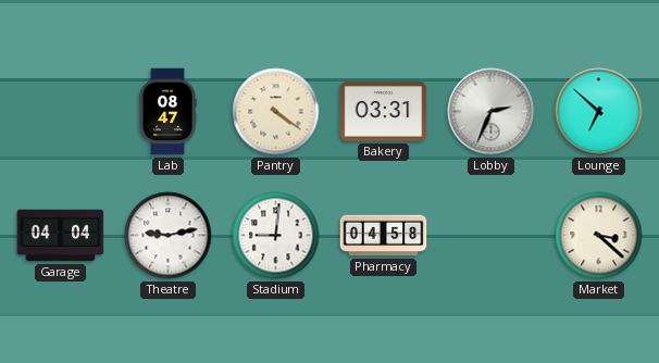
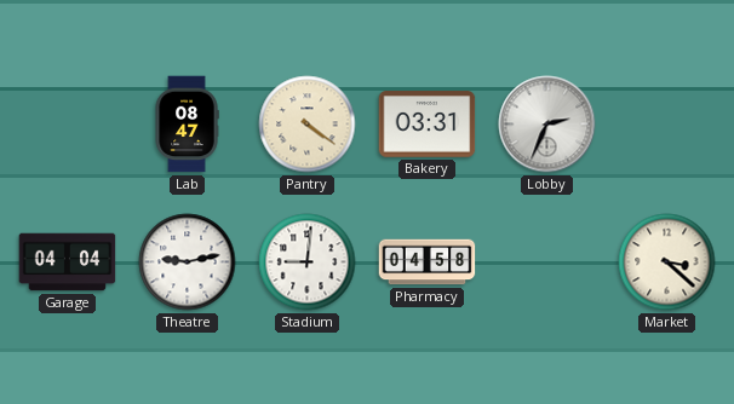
Lounge: 6:52 -> none (599, 112)
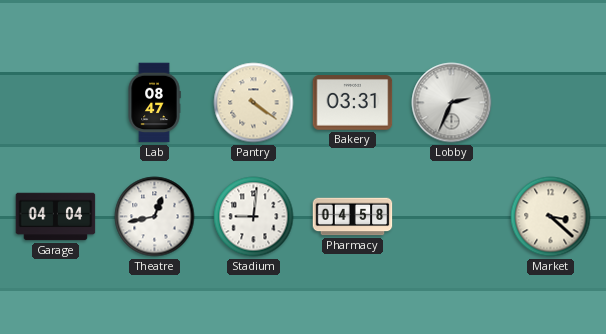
Theatre: 9:13 -> 12:43 (155, 217)
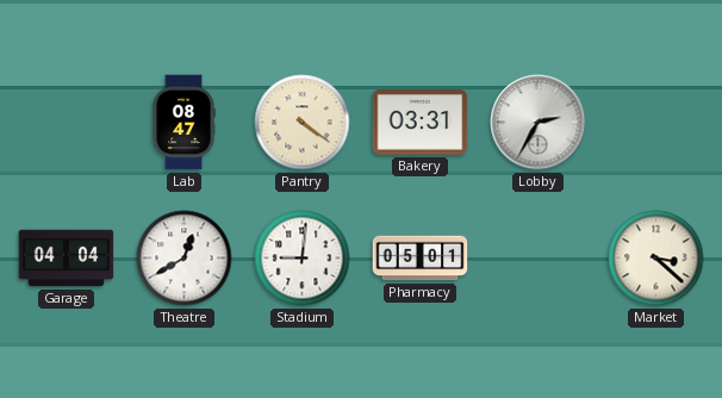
Lobby: 2:34 -> 2:35 (539, 123)
Theatre: 12:43 -> 12:40 (185, 259)
Pharmacy: 04:58 -> 05:01 (421, 259)
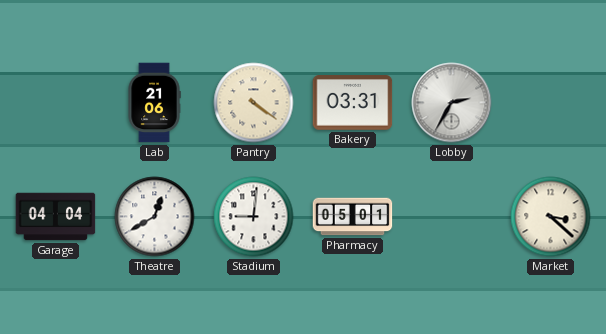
Lab: 08:47 -> 21:06 (154, 103)
